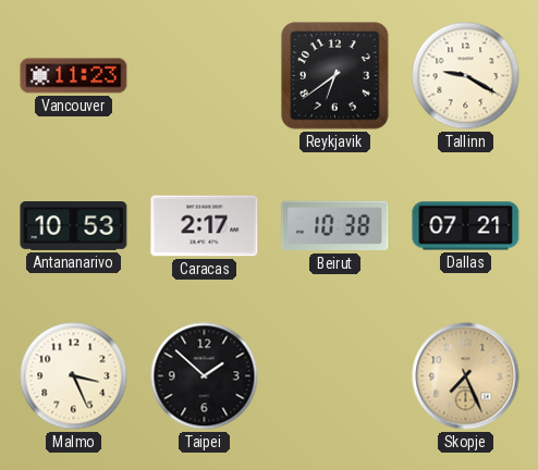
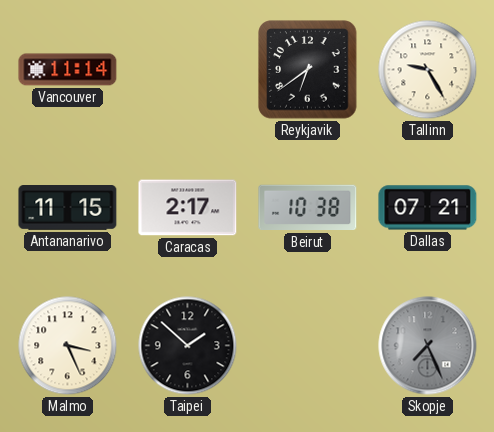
Vancouver: 11:23 -> 11:14 (68, 70)
Tallinn: 9:20 -> 9:25 (428, 70)
Antananarivo: 10:53 -> 11:15 (68, 208)
Skopje dial: champagne -> grey (428, 346)
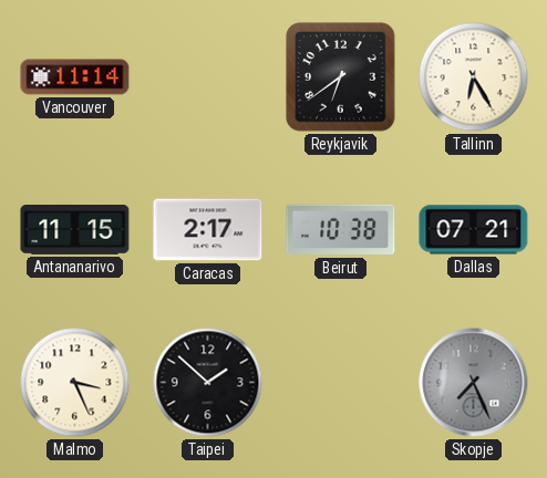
Tallinn: 9:25 -> 6:25 (474, 77)
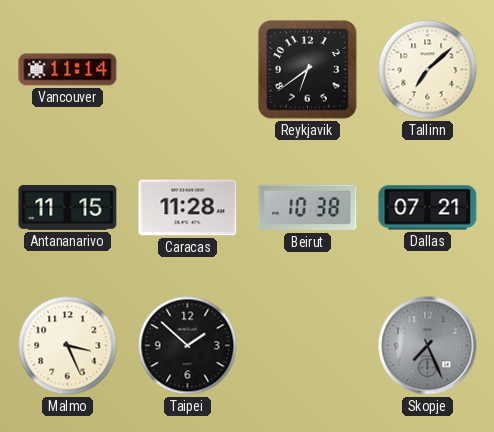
Tallinn: 6:25 -> 7:08 (428, 70)
Caracas: 2:17 -> 11:28 (188, 208)
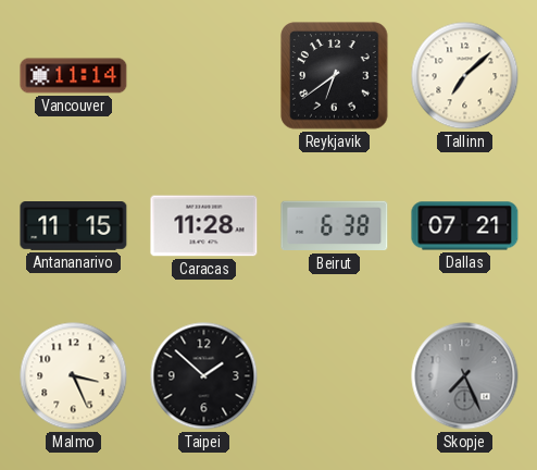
Beirut: 10:38 -> 6:38 (335, 226)
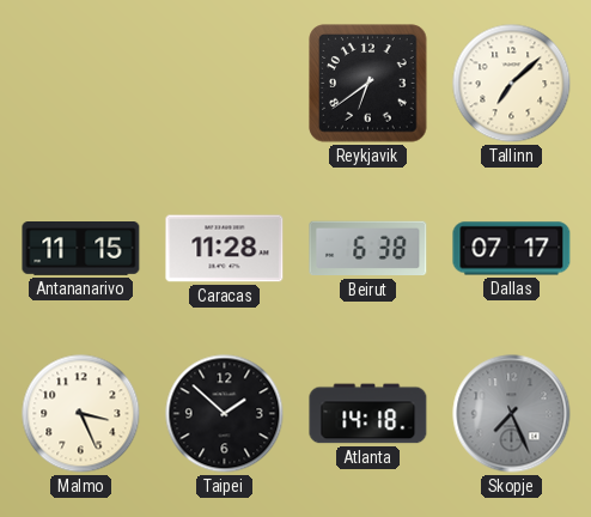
Vancouver: 11:14 -> none (74, 76)
Dallas: 07:21 -> 07:17 (512, 249)
Atlanta: none -> 14:18 (368, 414)
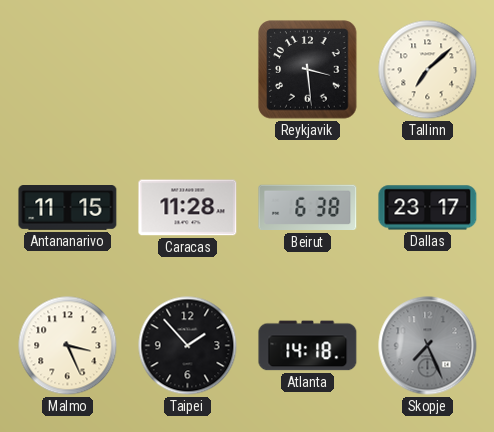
Reykjavik: 6:39 -> 3:29 (308, 70)
Dallas: 07:17 -> 23:17 (428, 208)
Taipei: 1:52 -> 1:53 (188, 346)
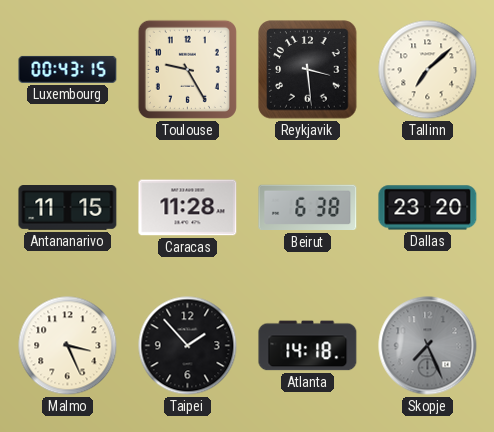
Luxembourg: none -> 00:43 (68, 69)
Toulouse: none -> 9:25 (187, 69)
Dallas: 23:17 -> 23:20 (428, 208)
